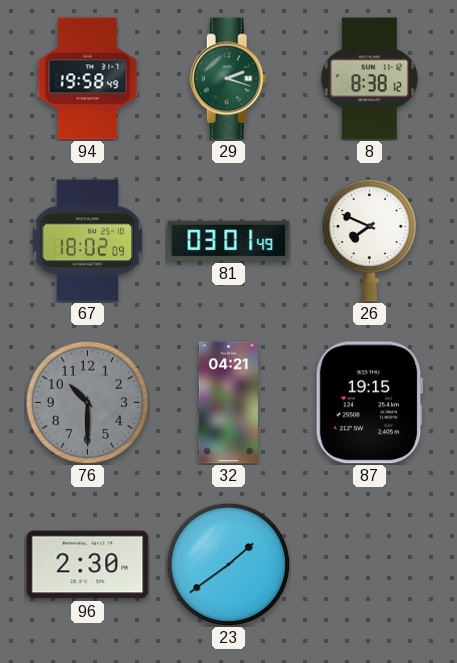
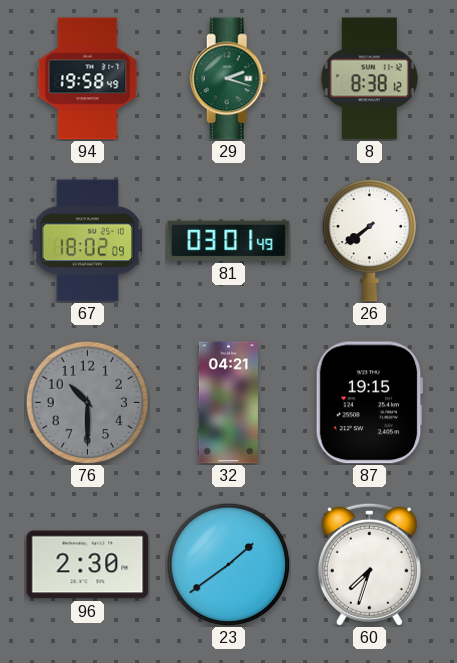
26: 7:49 -> 7:39 (369, 240)
60: none -> 7:33 (369, 564)
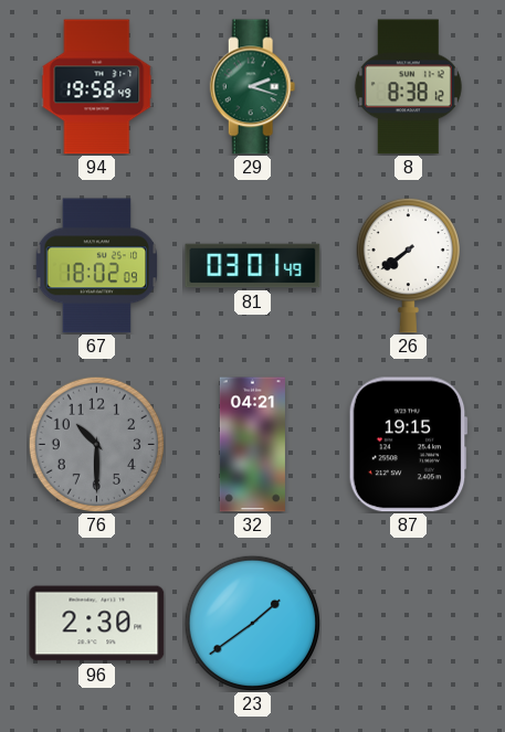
60: 7:33 -> none (369, 564)
